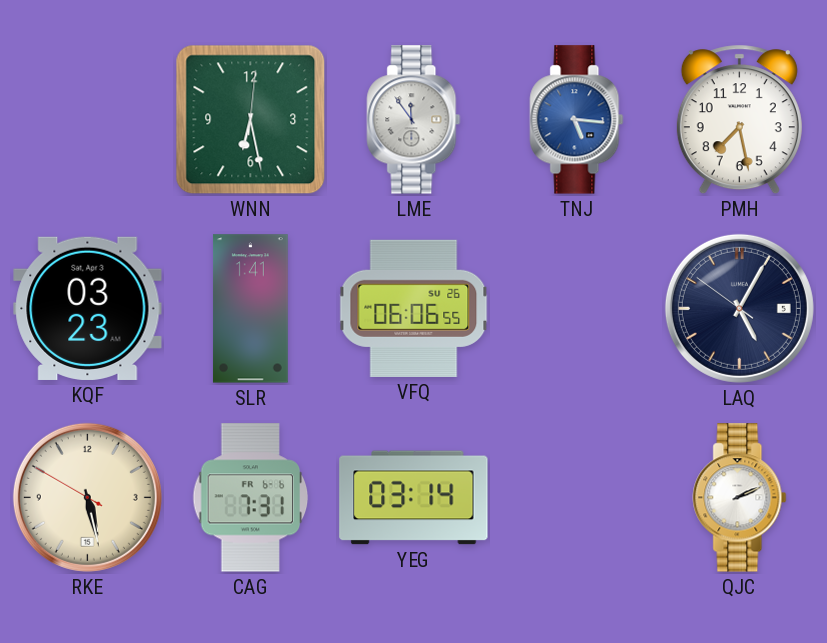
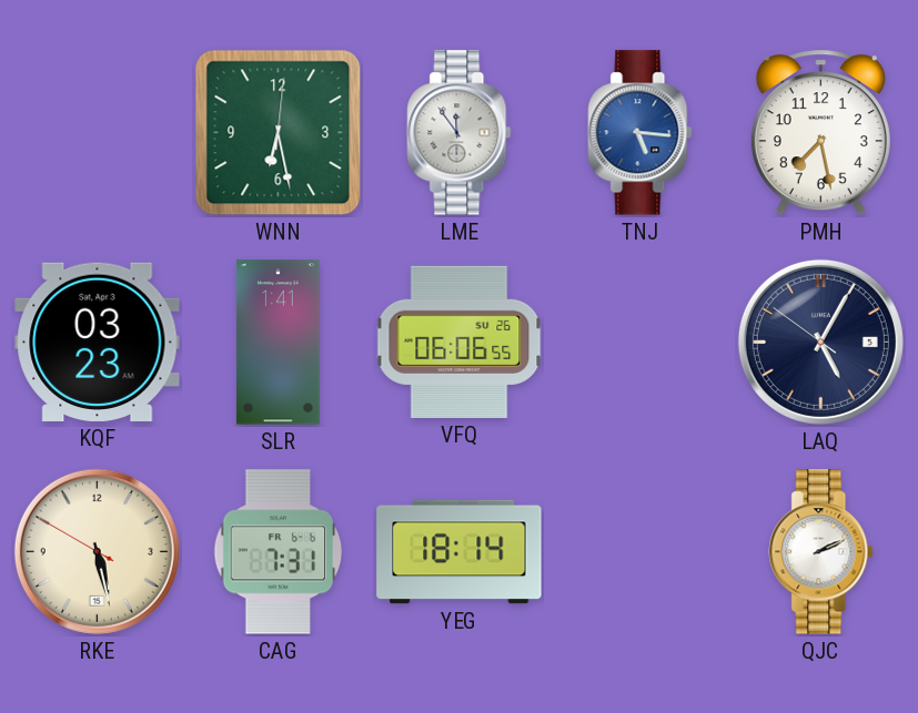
YEG: 03:14 -> 18:14 (460, 552)
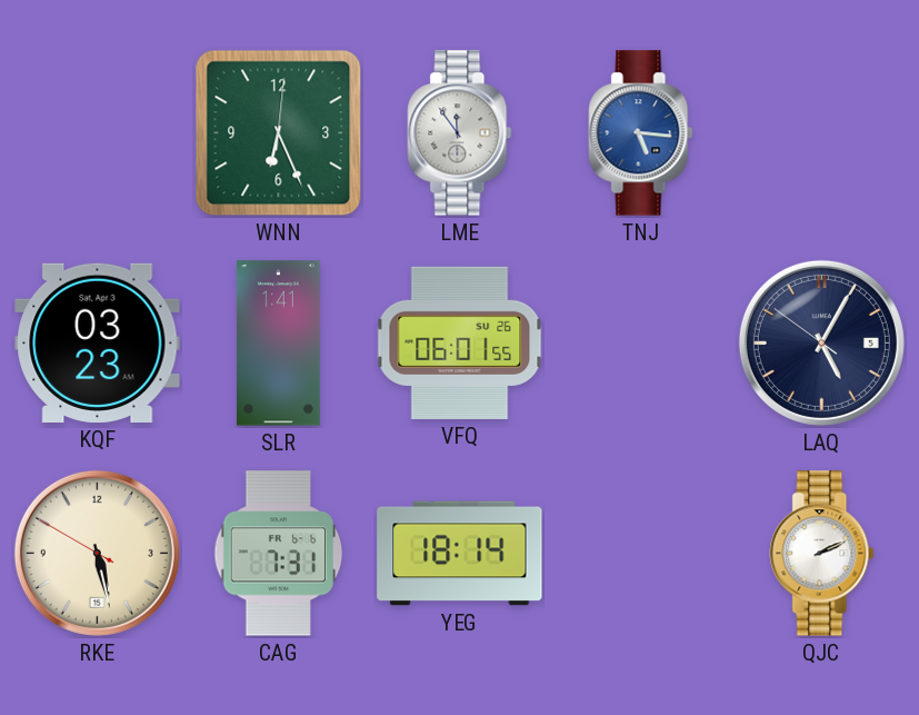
WNN: 6:28 -> 6:26 (279, 133)
PMH: 7:28 -> none (820, 133)
VFQ: 06:06 -> 06:01 (460, 342)
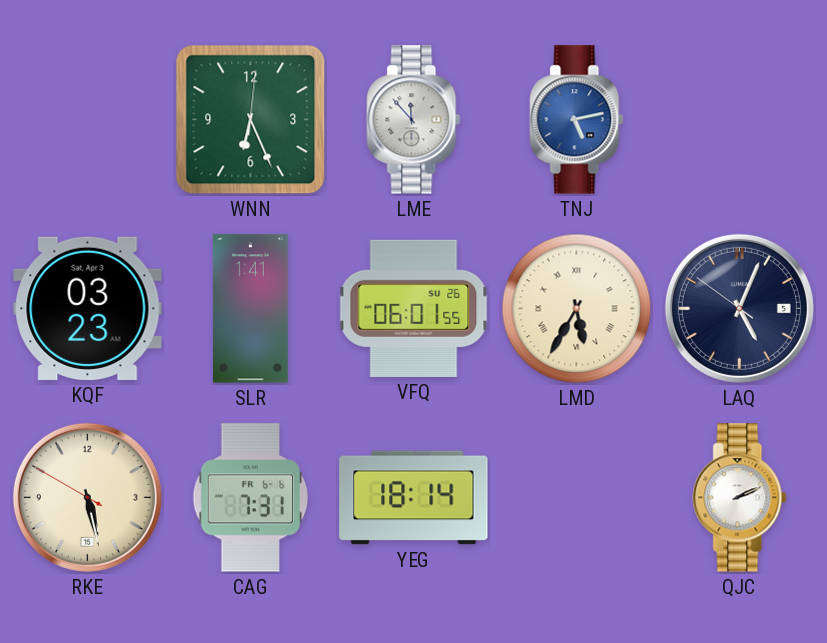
LME: 11:54 -> 11:53 (414, 120)
TNJ: 5:16 -> 5:13 (577, 120)
LMD: none -> 5:35 (577, 309)
LAQ: 5:04 -> 5:03 (739, 308)
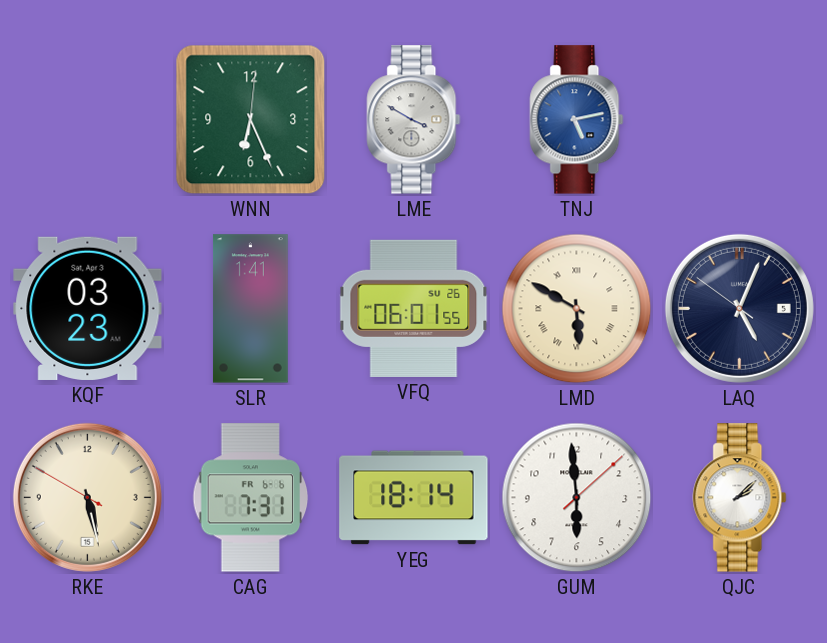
LME: 11:53 -> 3:50 (414, 120)
LMD: 5:35 -> 5:50 (577, 309)
GUM: none -> 5:59 (577, 498)
QJC: 2:11 -> 2:08 (740, 498)
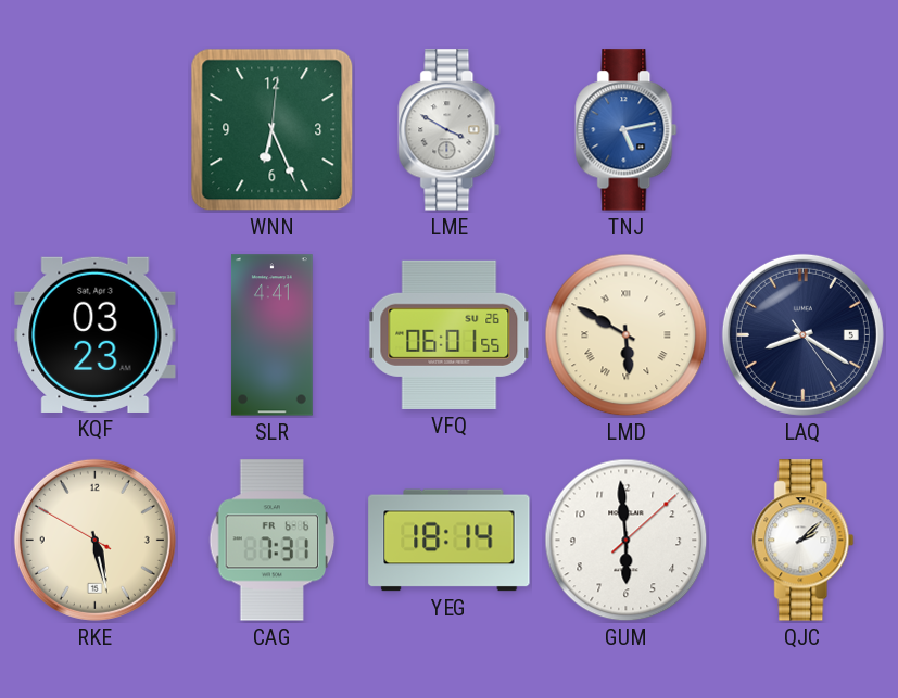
SLR: 1:41 -> 4:41 (271, 335)
LAQ: 5:03 -> 8:20 (802, 334)
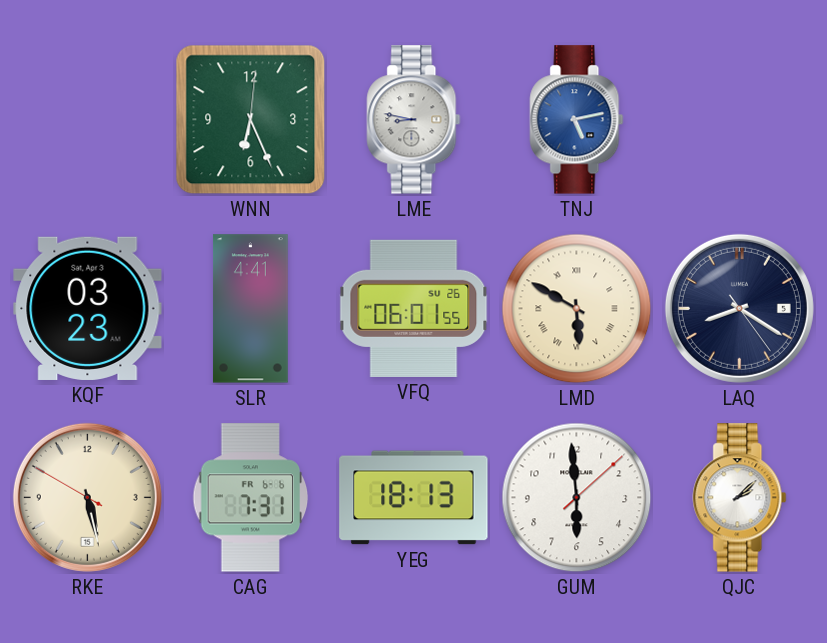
LME: 3:50 -> 8:47 (414, 120)
YEG: 18:14 -> 18:13 (414, 498)
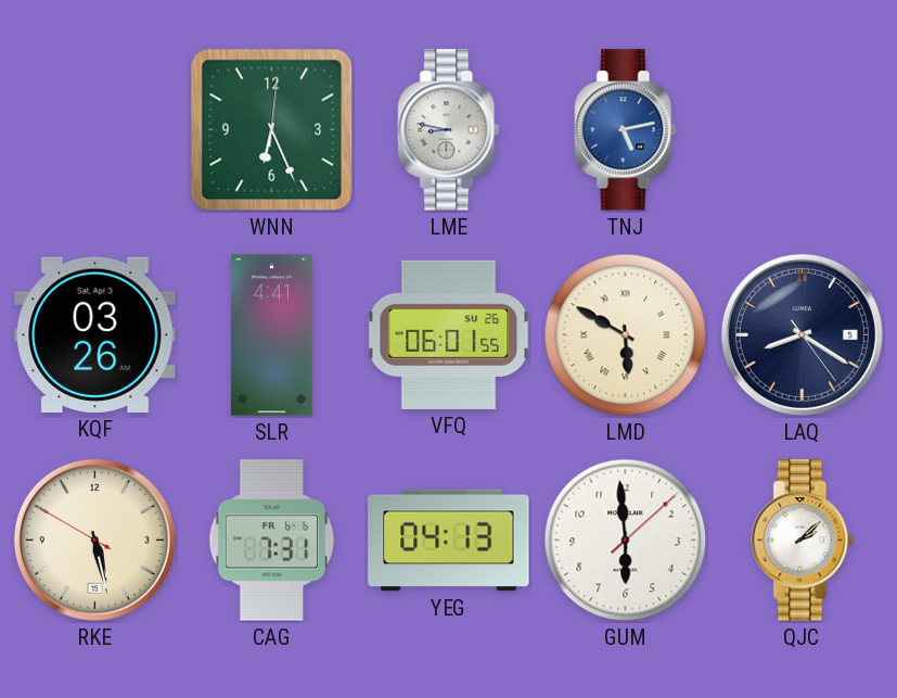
KQF: 03:23 -> 03:26 (95, 334)
YEG: 18:13 -> 04:13 (449, 541)
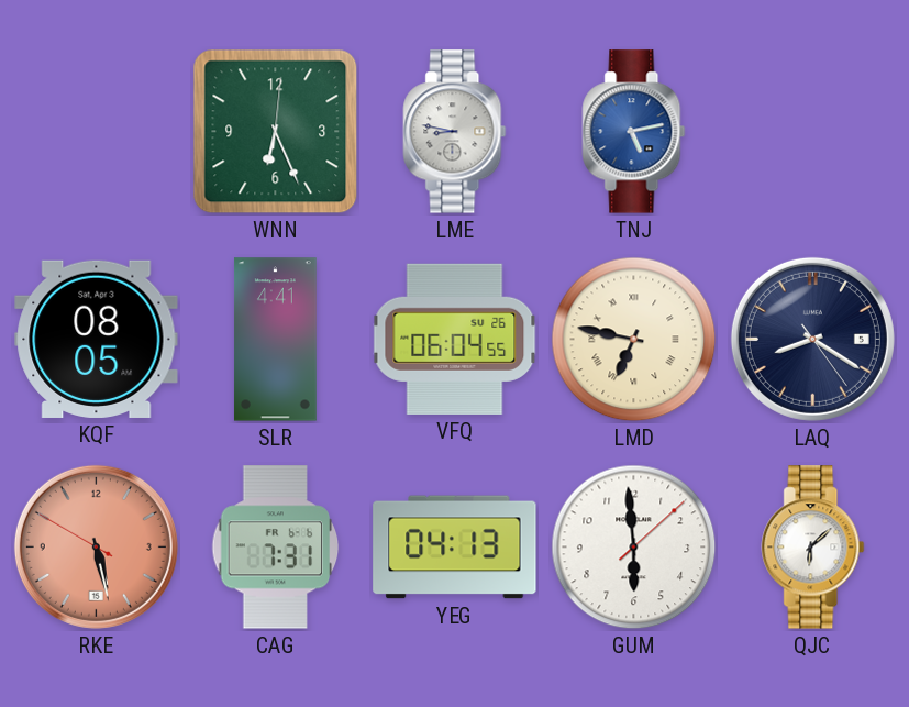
KQF: 03:26 -> 08:05 (97, 339)
VFQ: 06:01 -> 06:04 (455, 339)
LMD: 5:50 -> 6:47 (634, 340)
RKE dial: cream -> salmon (96, 546)
QJC: 2:08 -> 6:08 (813, 548)
